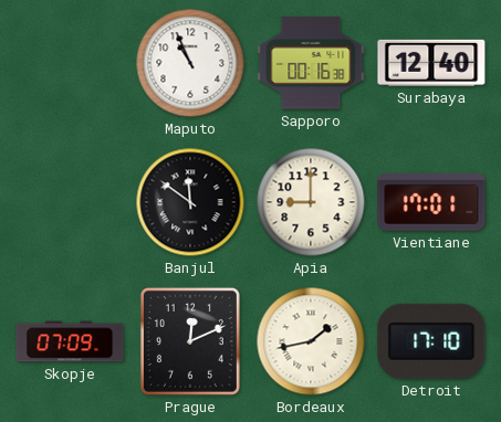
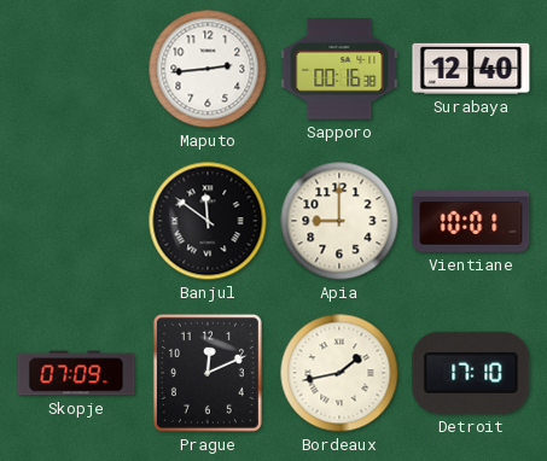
Maputo: 10:56 -> 2:44 (208, 69)
Vientiane: 17:01 -> 10:01 (471, 221)
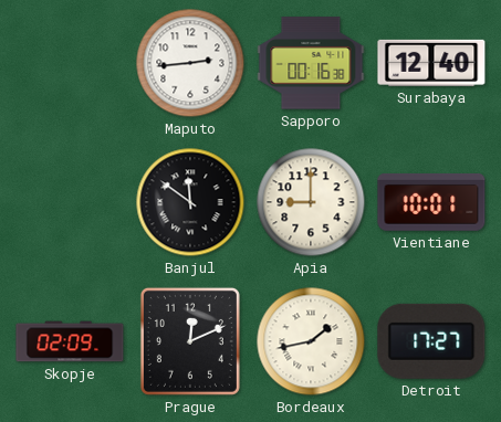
Skopje: 07:09 -> 02:09 (70, 341)
Detroit: 17:10 -> 17:27 (431, 341)
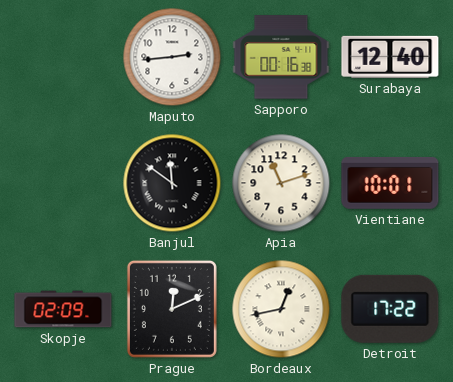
Apia: 9:00 -> 11:12 (281, 183)
Bordeaux: 1:43 -> 12:43 (281, 309)
Detroit: 17:27 -> 17:22 (390, 309)
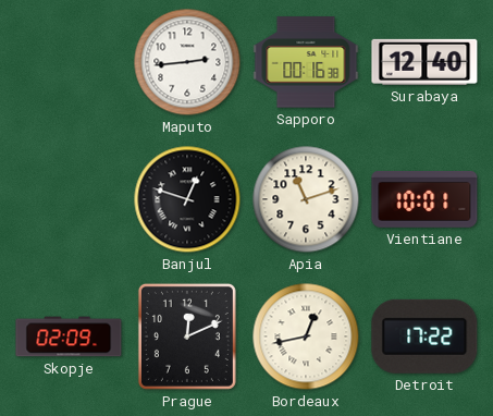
Banjul: 11:51 -> 12:48 (187, 199)
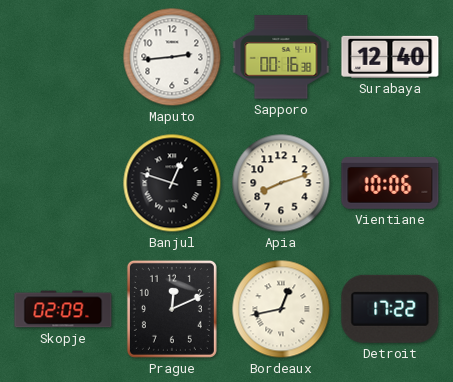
Apia: 11:12 -> 8:12 (281, 183)
Vientiane: 10:01 -> 10:06 (390, 183)
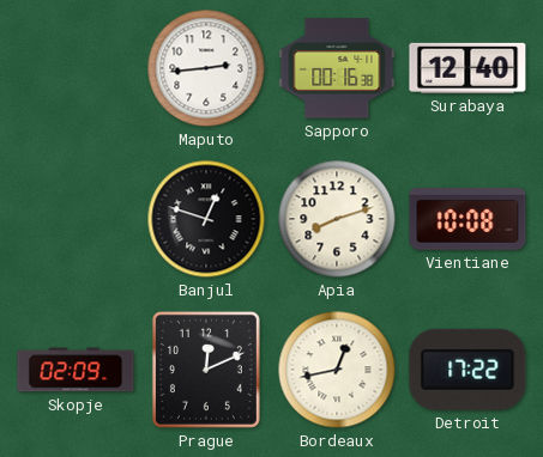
Vientiane: 10:06 -> 10:08 (467, 219)
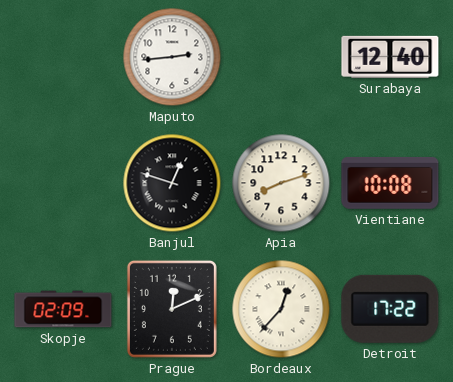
Sapporo: 00:16 -> none (337, 68)
Bordeaux: 12:43 -> 12:37 (281, 309)
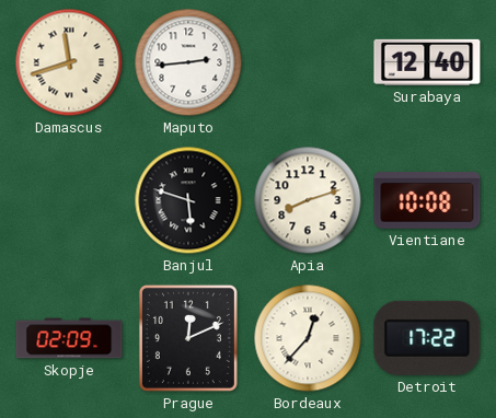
Damascus: none -> 11:42 (69, 62)
Banjul: 12:48 -> 5:48 (188, 200)
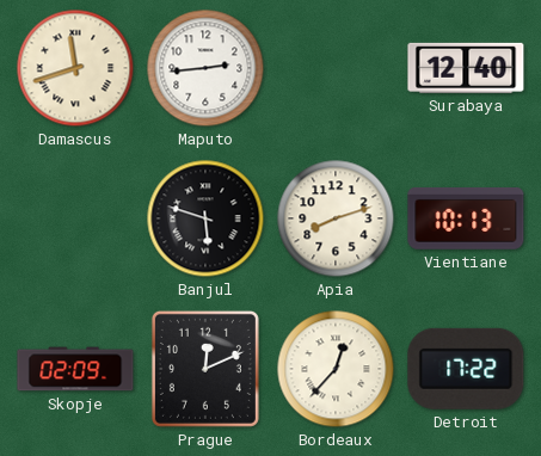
Vientiane: 10:08 -> 10:13 (466, 218)
